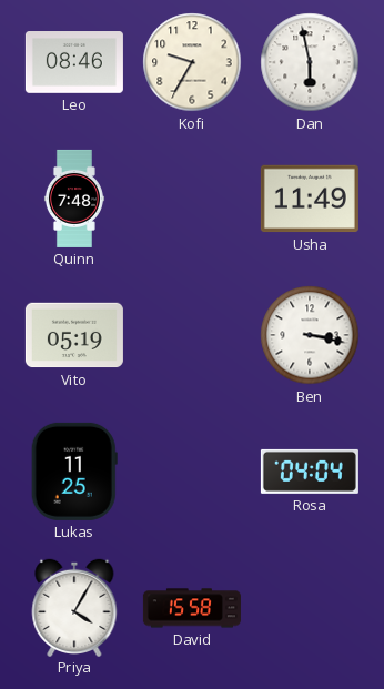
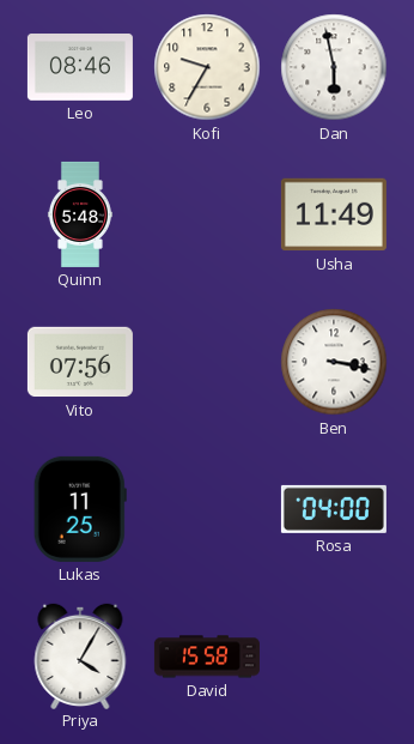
Quinn: 7:48 -> 5:48 (80, 214)
Vito: 05:19 -> 07:56 (80, 362)
Rosa: 04:04 -> 04:00 (334, 509)
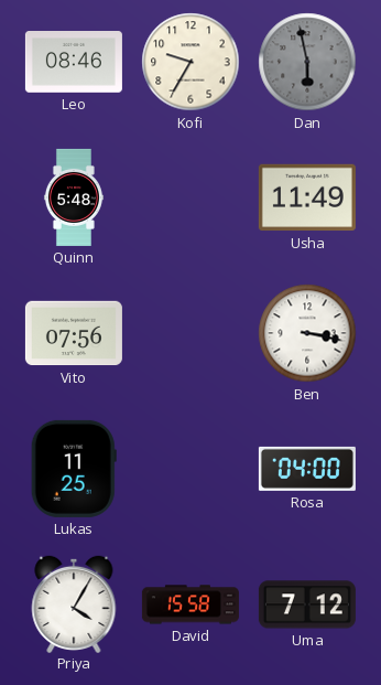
Dan dial: white -> grey (307, 62)
Uma: none -> 7:12 (307, 604)
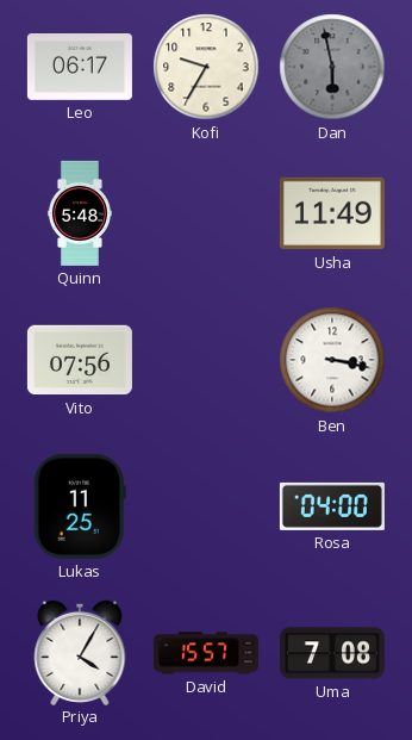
Leo: 08:46 -> 06:17 (80, 68)
David: 15:58 -> 15:57 (206, 653)
Uma: 7:12 -> 7:08 (332, 653)
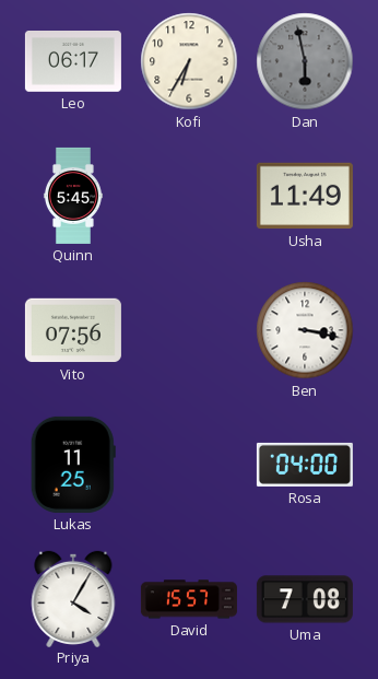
Kofi: 9:35 -> 6:35 (189, 61)
Quinn: 5:48 -> 5:45 (73, 196)
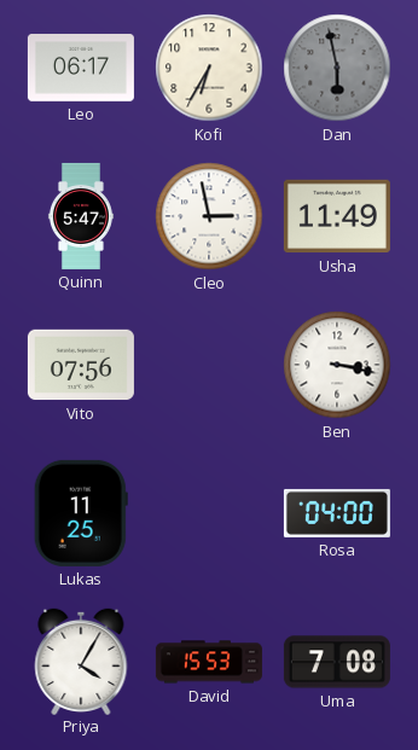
Quinn: 5:45 -> 5:47 (81, 216)
Cleo: none -> 2:58 (209, 216)
David: 15:57 -> 15:53 (209, 662)
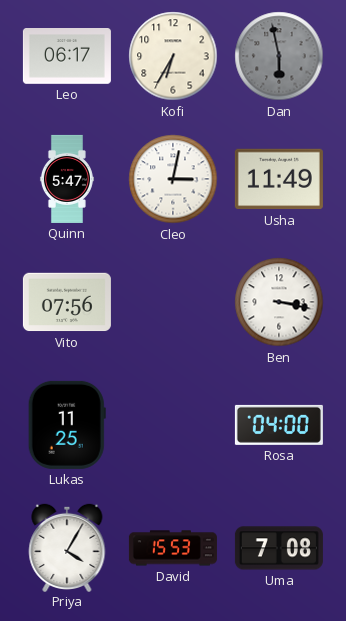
Cleo: 2:58 -> 3:02 (173, 179)
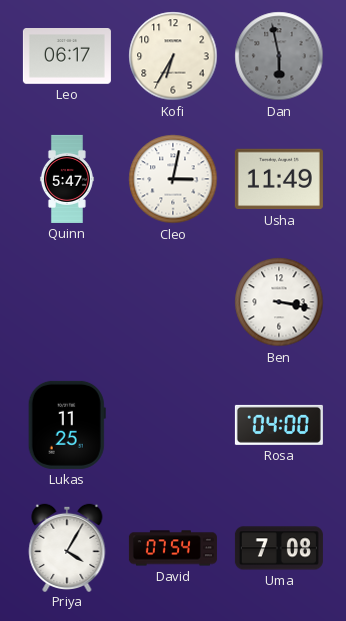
Vito: 07:56 -> none (67, 302)
David: 15:53 -> 07:54 (173, 548)
